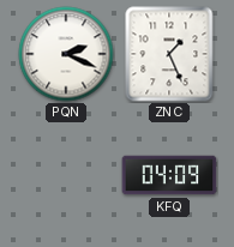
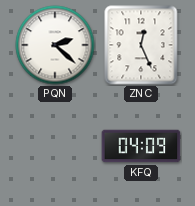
PQN: 2:19 -> 2:22 (55, 45)
ZNC: 1:26 -> 12:26 (141, 45)
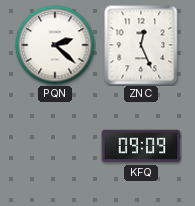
KFQ: 04:09 -> 09:09 (141, 146)
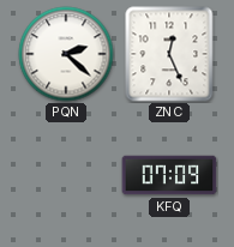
KFQ: 09:09 -> 07:09 (169, 175)
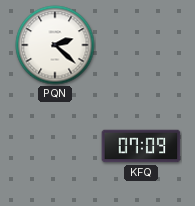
ZNC: 12:26 -> none (169, 54)
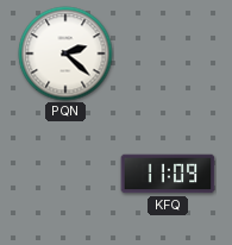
KFQ: 07:09 -> 11:09 (168, 174)
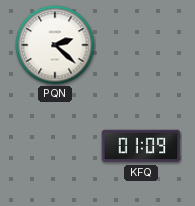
KFQ: 11:09 -> 01:09 (141, 146)
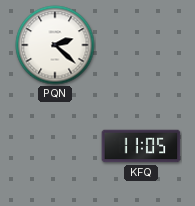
KFQ: 01:09 -> 11:05 (141, 146)
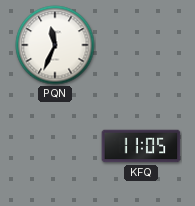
PQN: 2:22 -> 11:34 (55, 45)
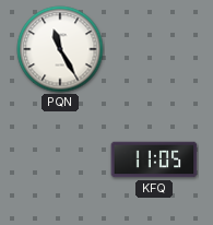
PQN: 11:34 -> 11:25 (60, 49)
